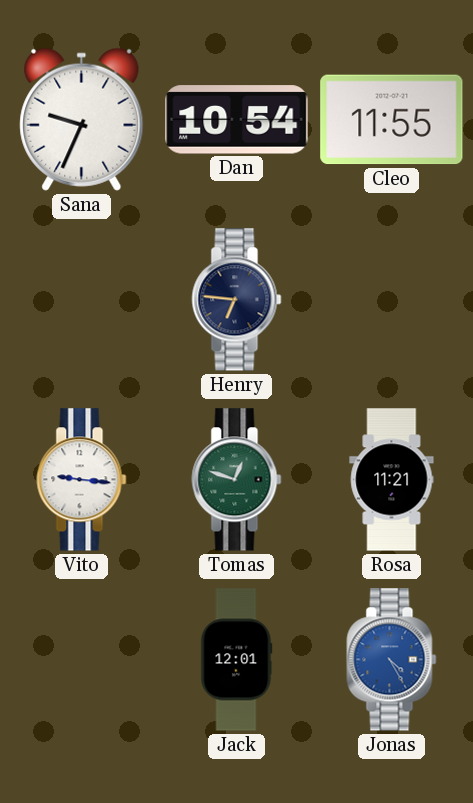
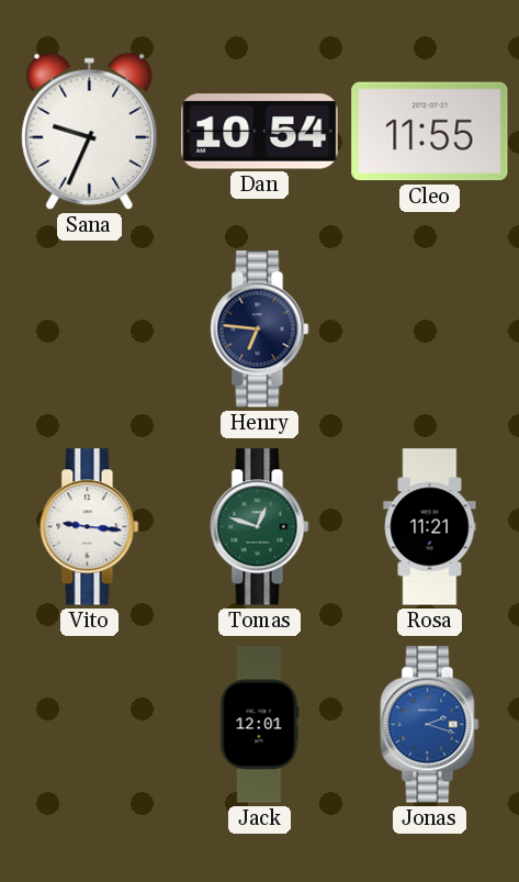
Jonas: 4:25 -> 2:18 (430, 725)
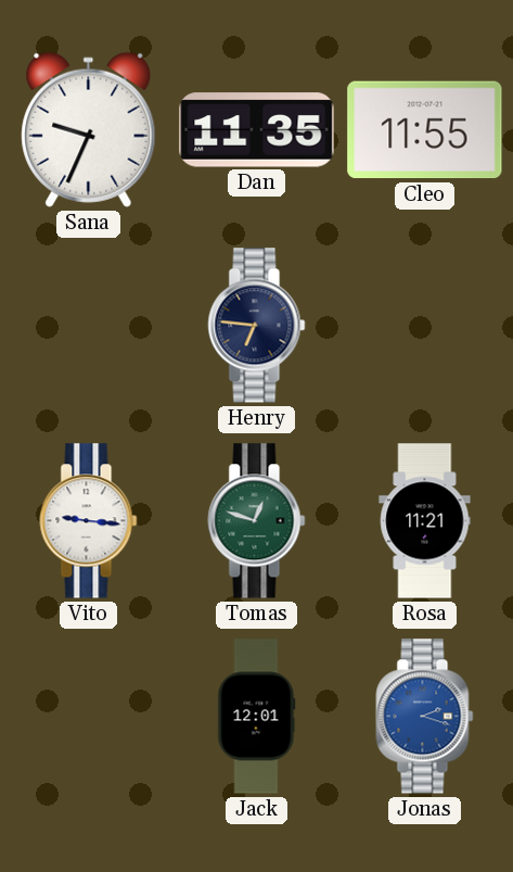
Dan: 10:54 -> 11:35 (257, 130)
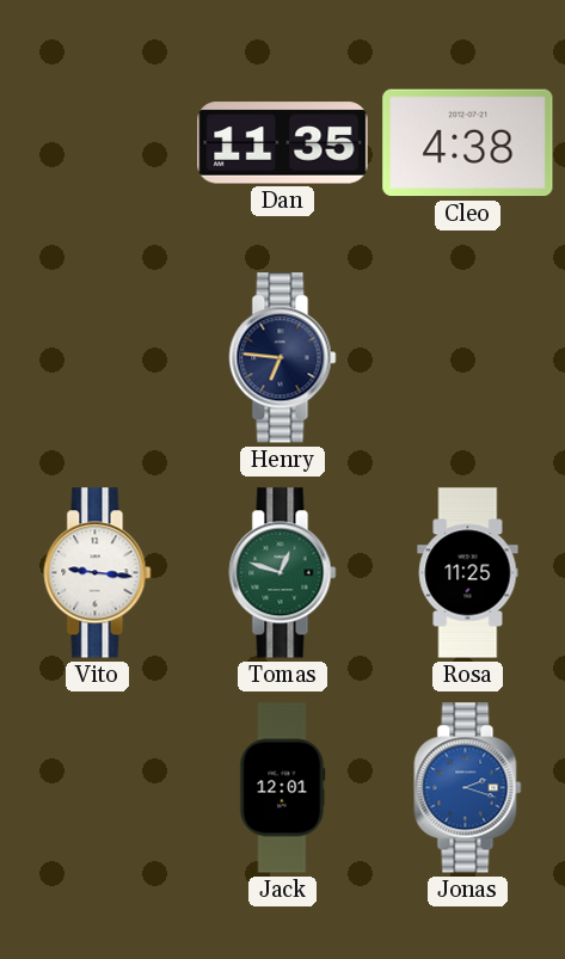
Sana: 9:34 -> none (89, 129)
Cleo: 11:55 -> 4:38 (468, 143)
Rosa: 11:21 -> 11:25 (468, 573)
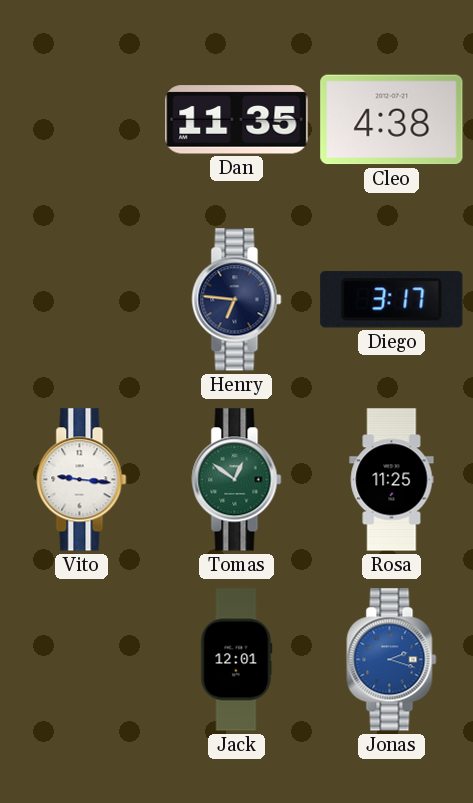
Diego: none -> 3:17 (392, 300)
Tomas: 12:48 -> 12:51 (237, 480)
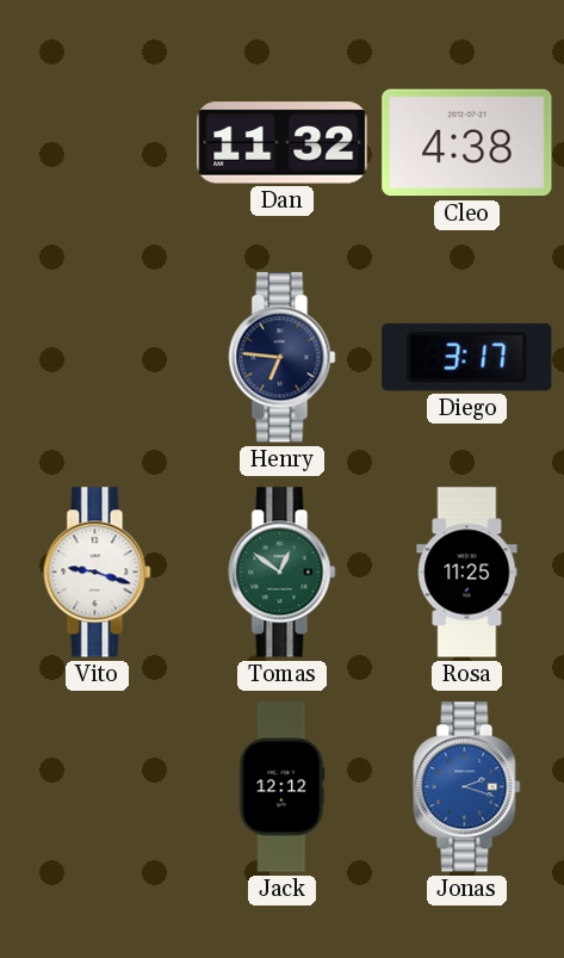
Dan: 11:35 -> 11:32 (283, 143)
Vito: 9:16 -> 9:18 (98, 573)
Jack: 12:01 -> 12:12 (283, 787)
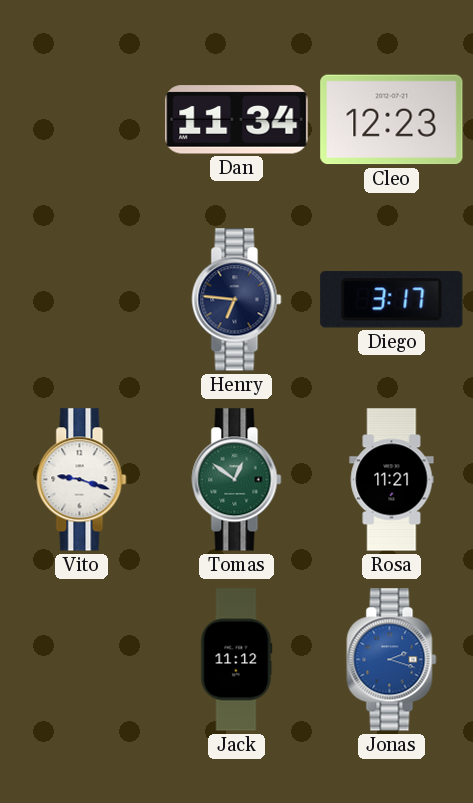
Dan: 11:32 -> 11:34 (237, 120)
Cleo: 4:38 -> 12:23 (392, 120)
Rosa: 11:25 -> 11:21 (392, 480)
Jack: 12:12 -> 11:12 (237, 660)
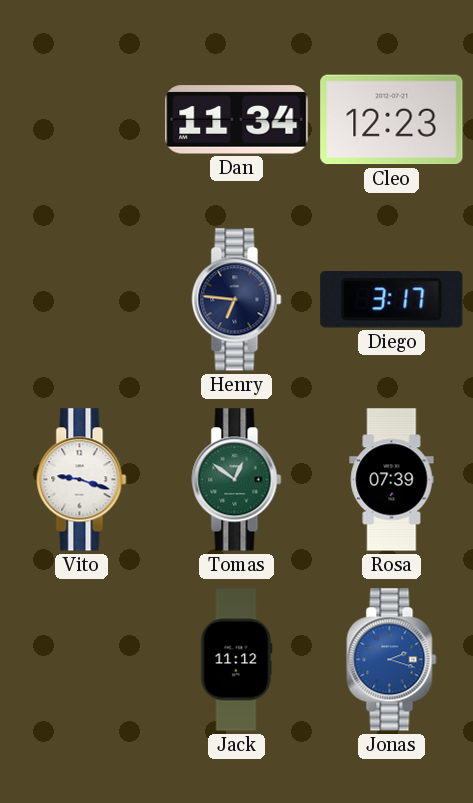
Rosa: 11:21 -> 07:39 (392, 480)
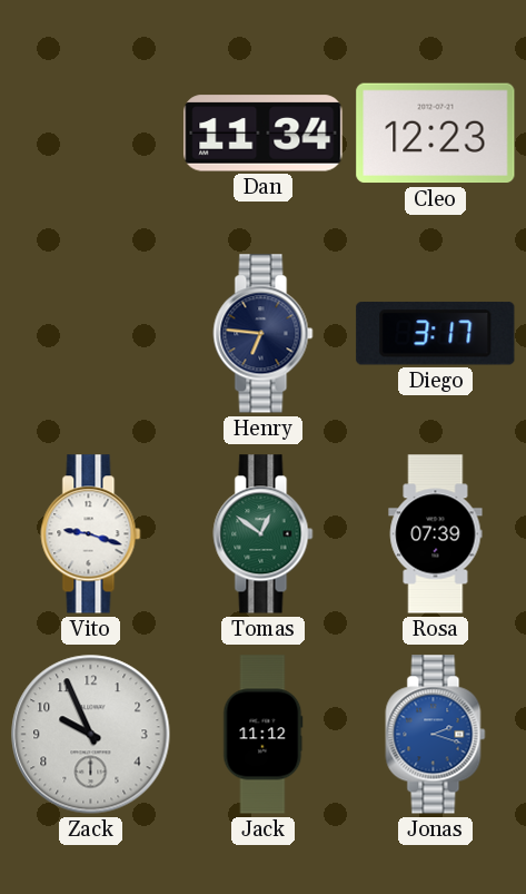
Zack: none -> 9:56 (91, 735)
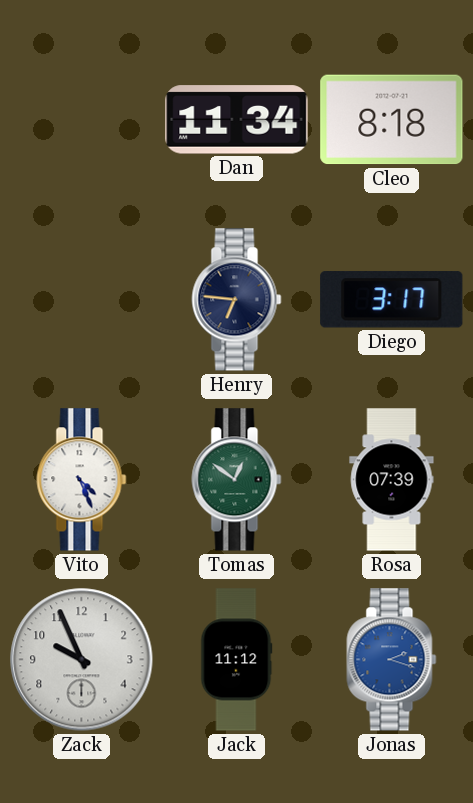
Cleo: 12:23 -> 8:18 (392, 120)
Vito: 9:18 -> 4:26 (82, 480)
